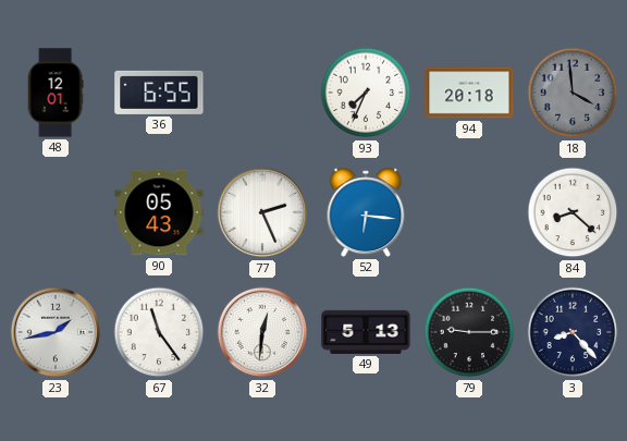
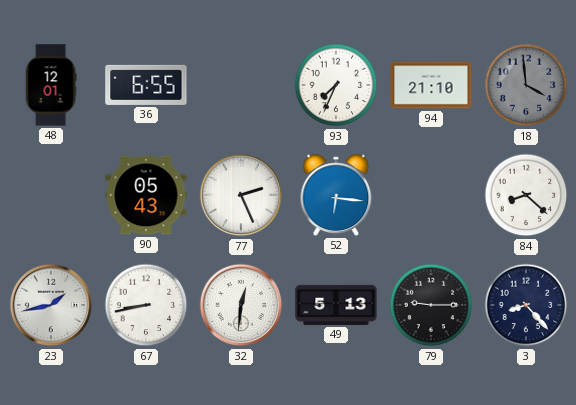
94: 20:18 -> 21:10 (431, 85)
67: 11:24 -> 8:43 (146, 305)
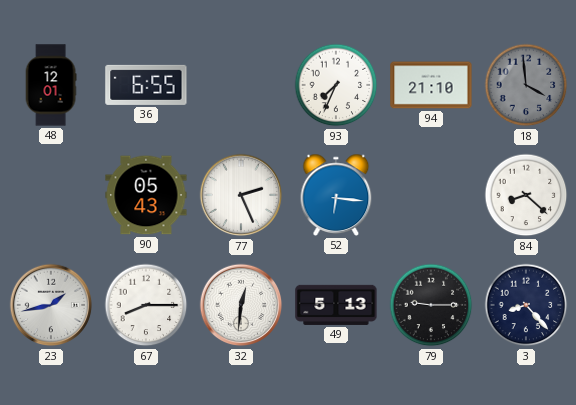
67: 8:43 -> 8:15 (146, 305)
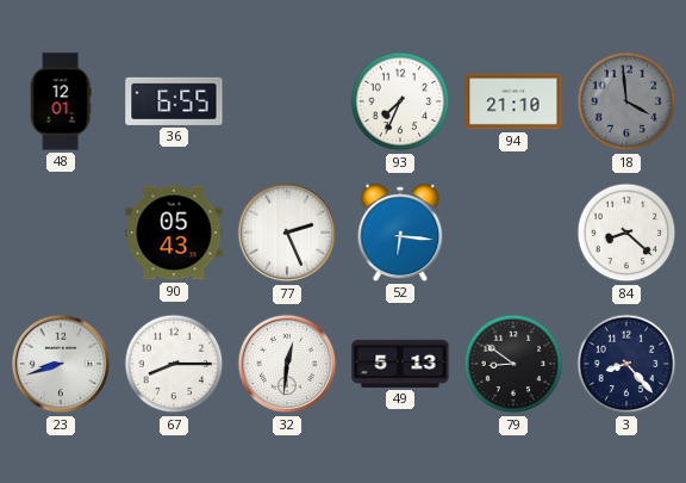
23: 1:43 -> 8:42 (61, 364)
79: 9:15 -> 8:51 (513, 364)
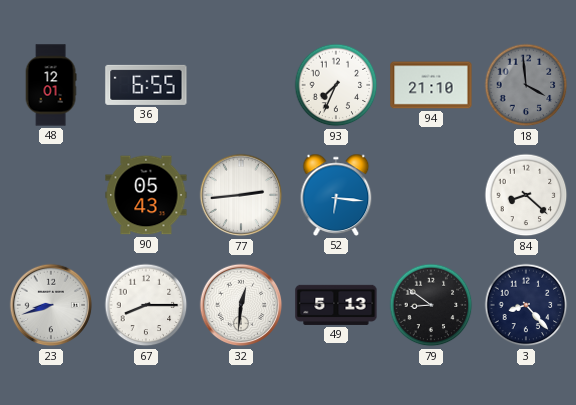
77: 2:26 -> 2:44 (241, 195)
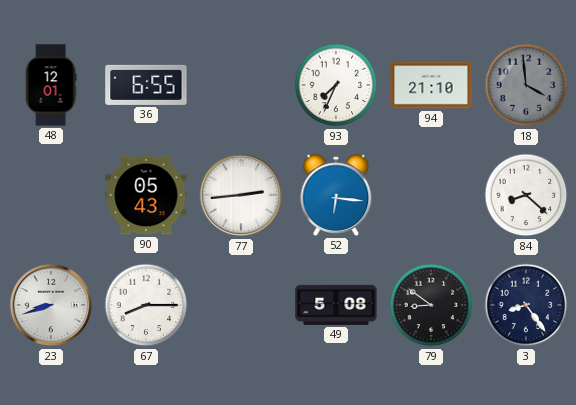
32: 12:31 -> none (241, 305)
49: 5:13 -> 5:08 (336, 305)
3: 8:23 -> 8:24 (526, 305)
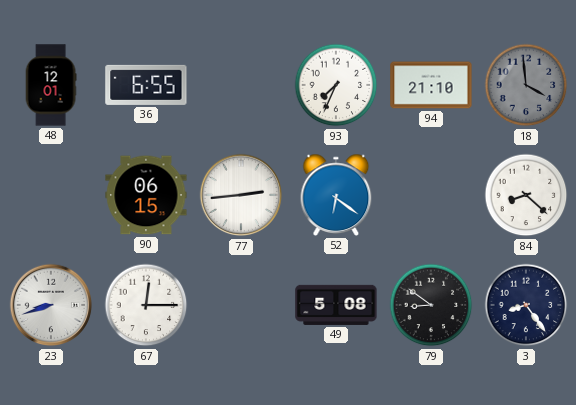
90: 05:43 -> 06:15 (146, 195)
52: 6:16 -> 6:21 (336, 195)
67: 8:15 -> 12:15 (146, 305)
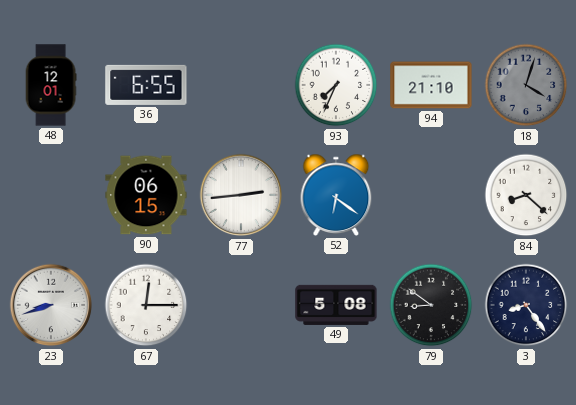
18: 3:59 -> 4:03 (526, 85)
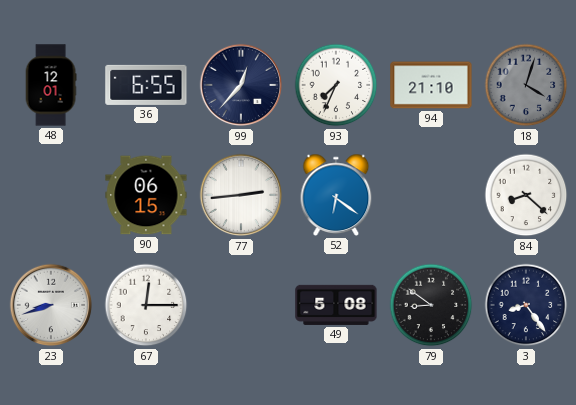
99: none -> 12:37 (241, 85)
